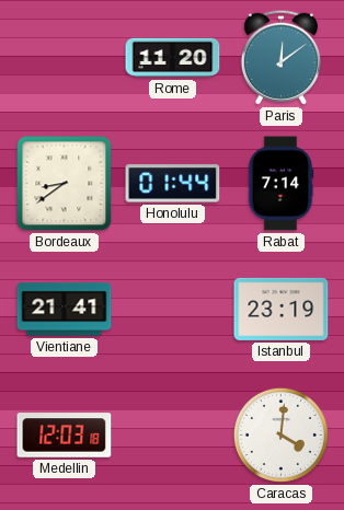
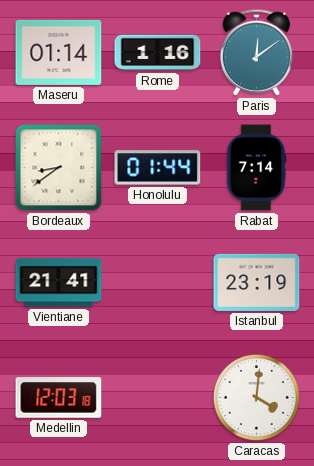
Maseru: none -> 01:14 (59, 52)
Rome: 11:20 -> 1:16 (158, 53)
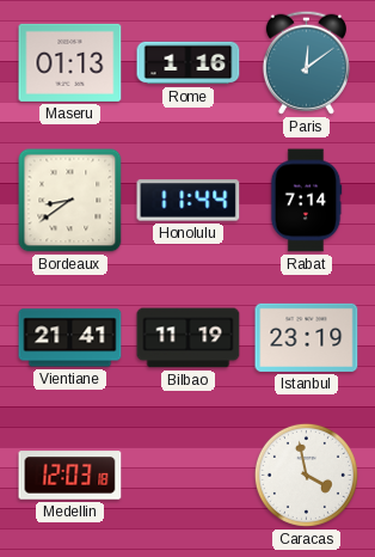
Maseru: 01:14 -> 01:13 (70, 62)
Honolulu: 01:44 -> 11:44 (189, 201)
Bilbao: none -> 11:19 (189, 338)
Caracas: 4:01 -> 3:58 (306, 475)
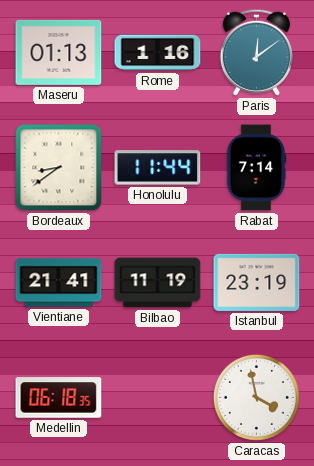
Medellin: 12:03 -> 06:18 (59, 398)
